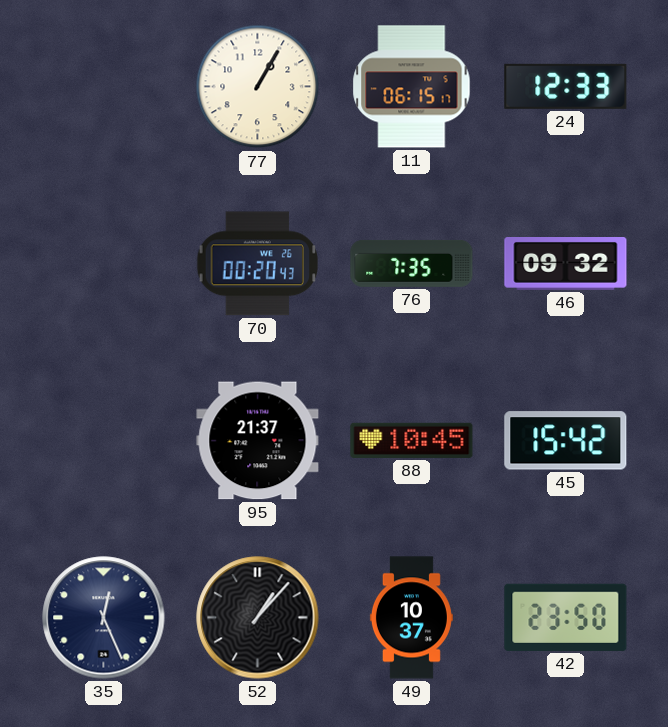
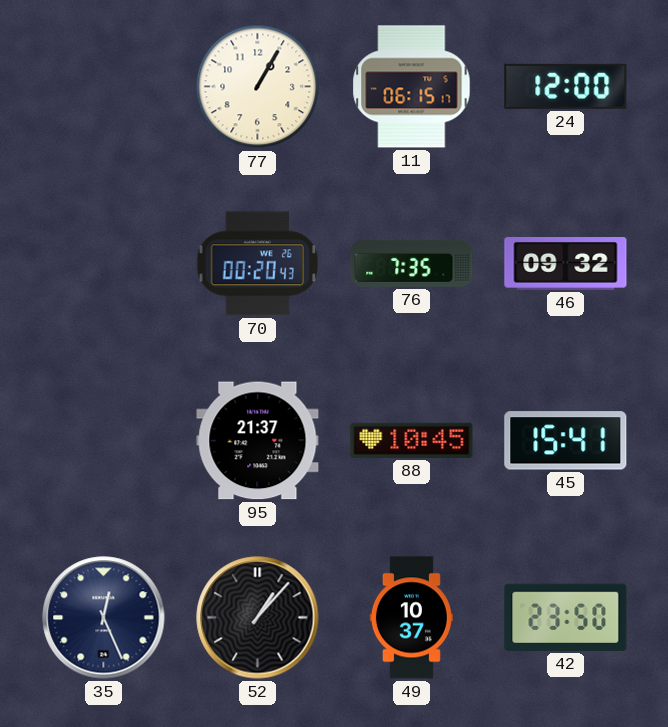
24: 12:33 -> 12:00 (566, 86)
45: 15:42 -> 15:41 (566, 441)
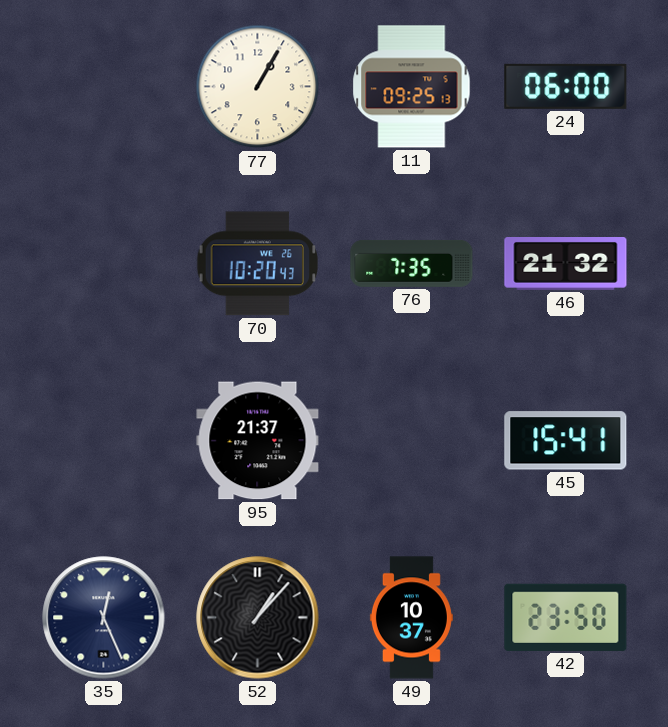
11: 06:15 -> 09:25 (412, 87)
24: 12:00 -> 06:00 (566, 86)
70: 00:20 -> 10:20 (258, 264)
46: 09:32 -> 21:32 (566, 264)
88: 10:45 -> none (412, 440)
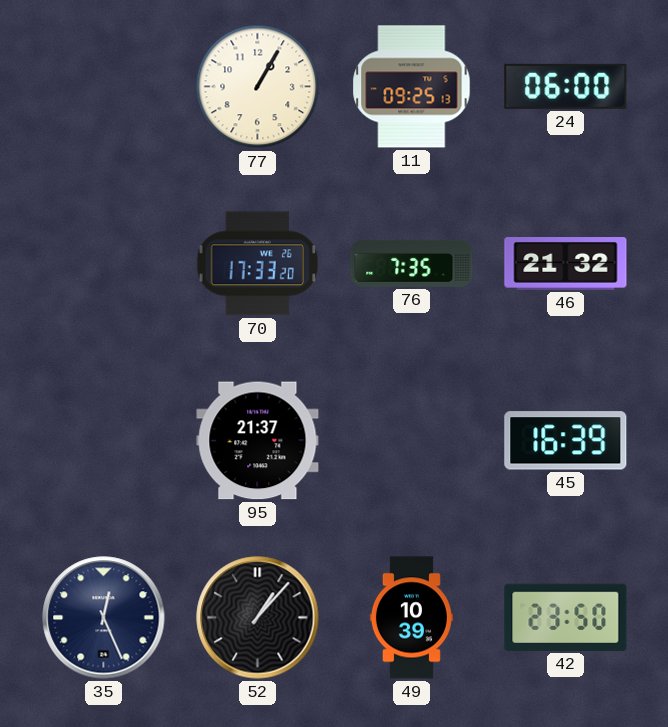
70: 10:20 -> 17:33 (258, 264)
45: 15:41 -> 16:39 (566, 441)
49: 10:37 -> 10:39 (411, 618)
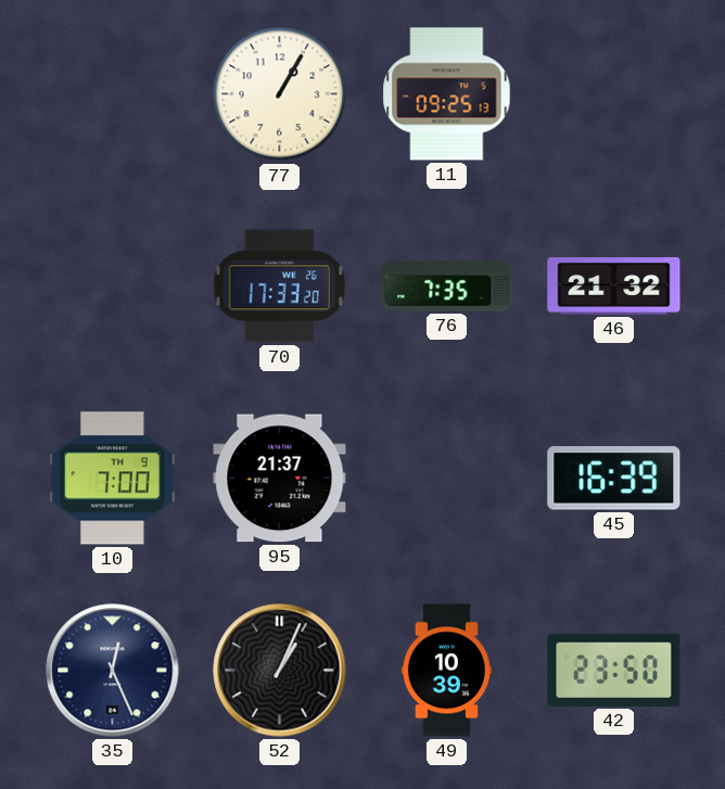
24: 06:00 -> none (566, 86)
10: none -> 7:00 (113, 479)
52: 1:07 -> 1:04 (280, 671)
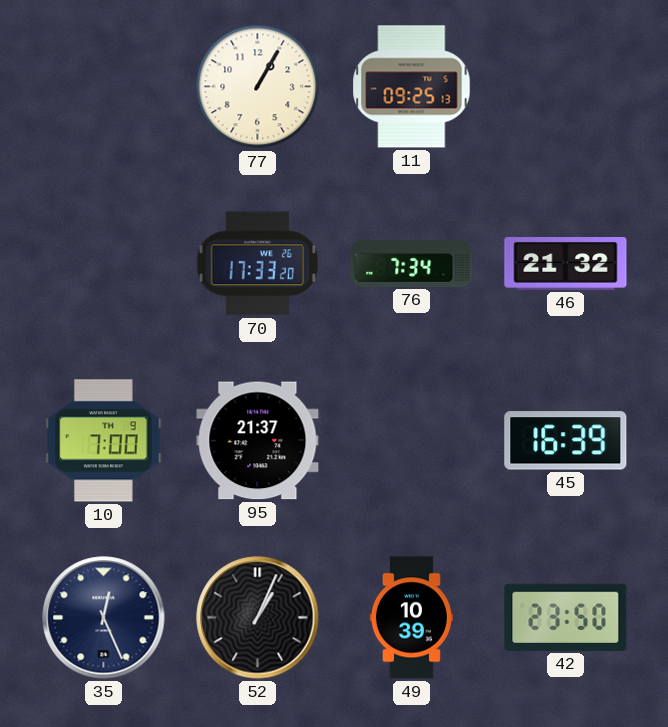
76: 7:35 -> 7:34 (412, 263)
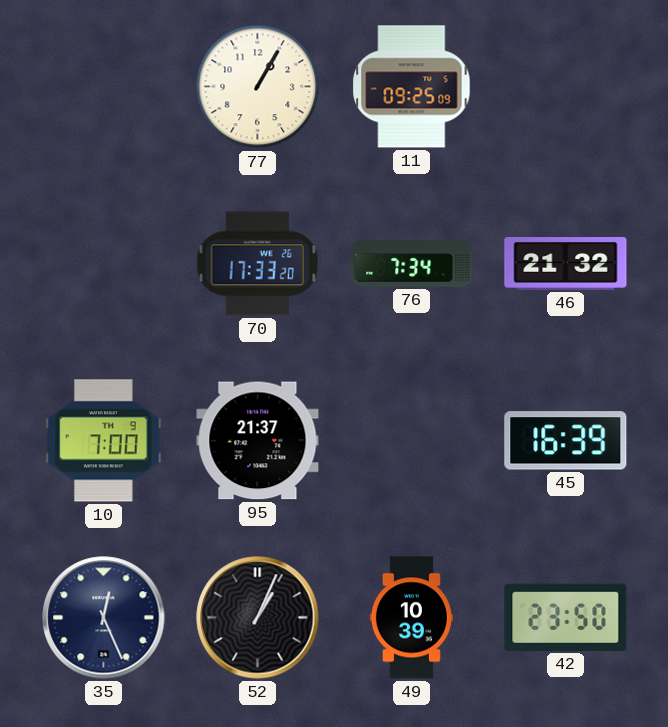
11: 09:25:13 -> 09:25:09 (412, 87)
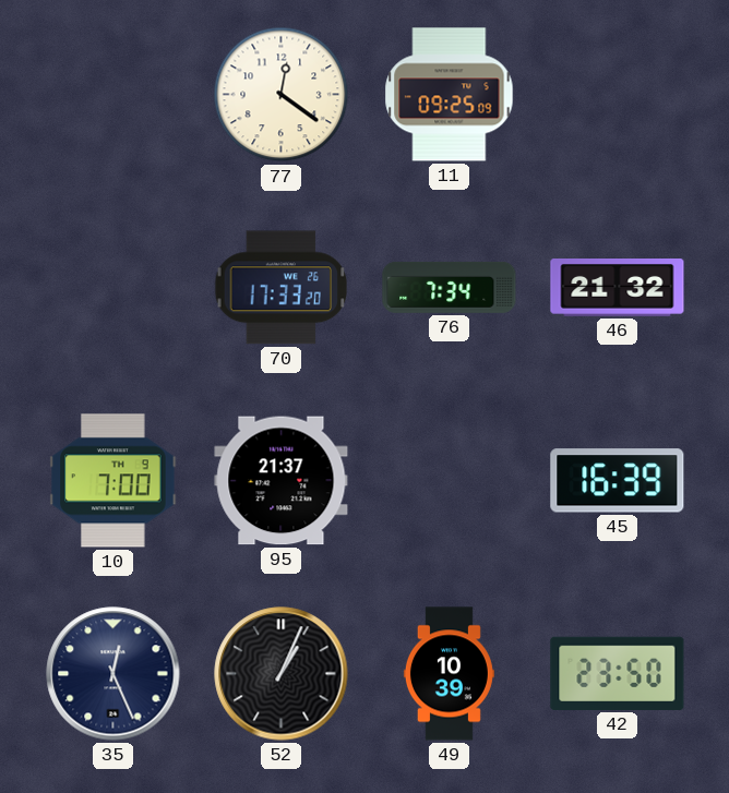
77: 1:05 -> 12:21 (282, 95)
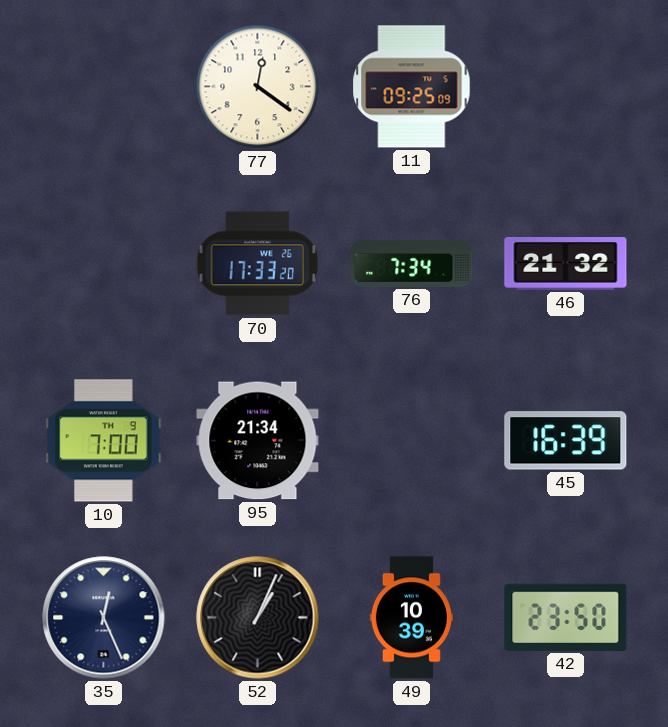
95: 21:37 -> 21:34 (258, 441)
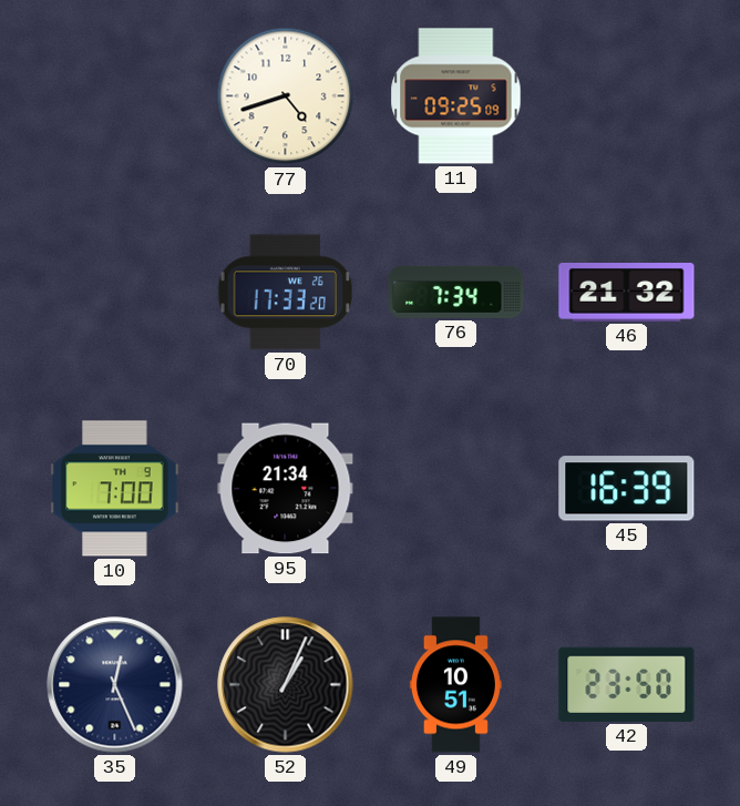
77: 12:21 -> 4:42 (286, 96)
49: 10:39 -> 10:51 (455, 685)
